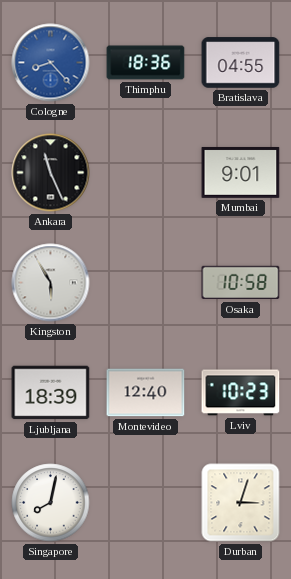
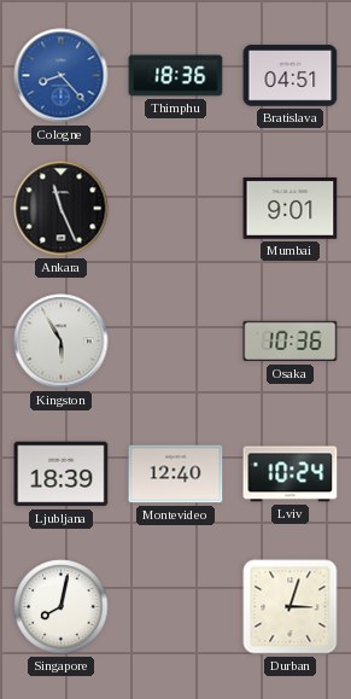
Bratislava: 04:55 -> 04:51 (291, 76)
Osaka: 10:58 -> 10:36 (291, 342)
Lviv: 10:23 -> 10:24 (291, 474)
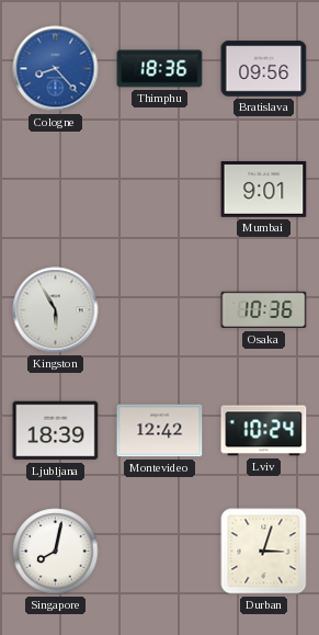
Bratislava: 04:51 -> 09:56 (264, 69)
Ankara: 11:26 -> none (62, 209)
Montevideo: 12:40 -> 12:42 (160, 431)
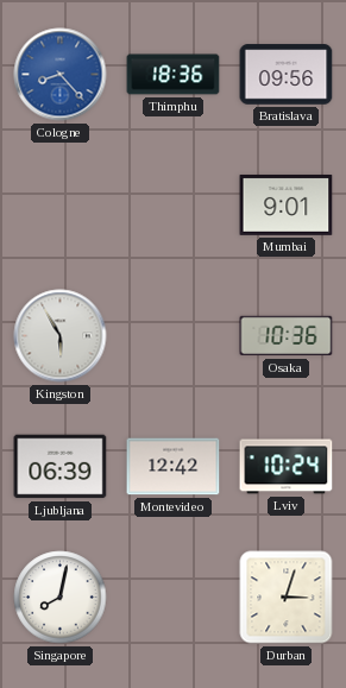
Ljubljana: 18:39 -> 06:39 (61, 467)
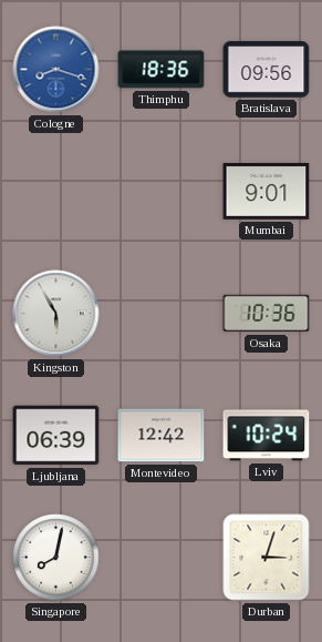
Cologne: 8:23 -> 8:18 (56, 70)
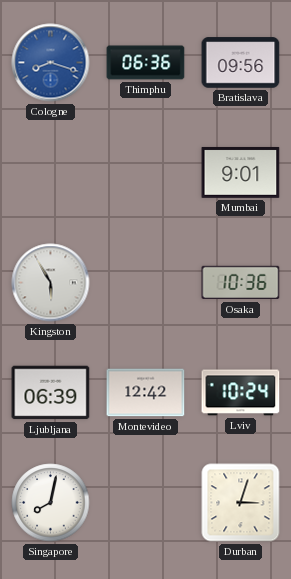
Thimphu: 18:36 -> 06:36 (146, 63)
